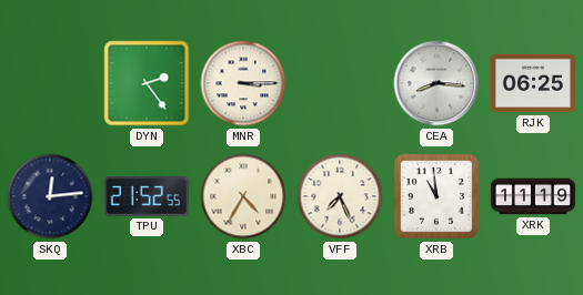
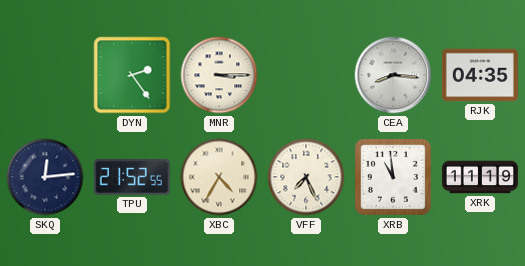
RJK: 06:25 -> 04:35 (480, 75)
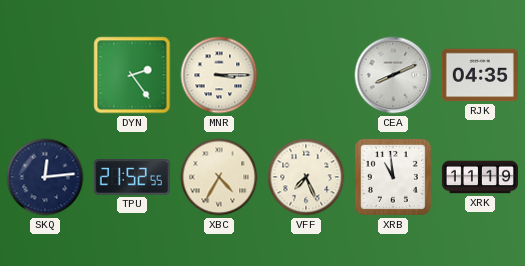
CEA: 8:16 -> 8:11 (393, 75)
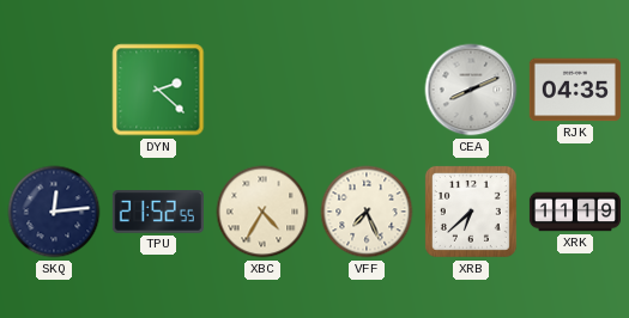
DYN: 2:24 -> 2:22 (158, 90)
MNR: 3:15 -> none (219, 75)
XRB: 10:59 -> 6:38 (471, 212)
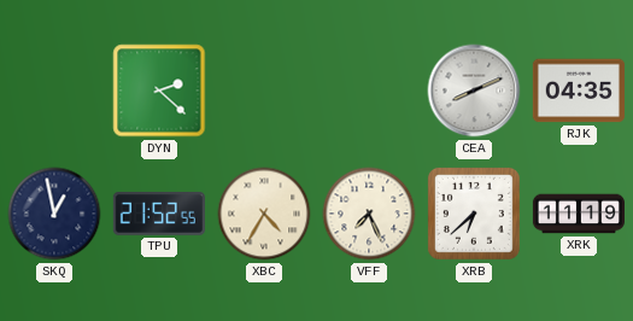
SKQ: 12:14 -> 12:58 (54, 214)
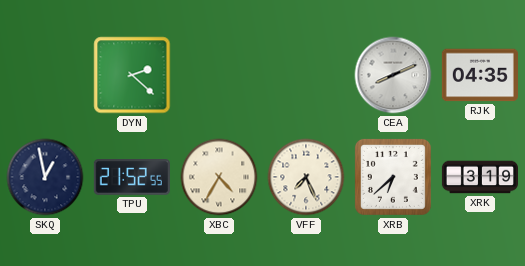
XRK: 11:19 -> 3:19 (479, 177)
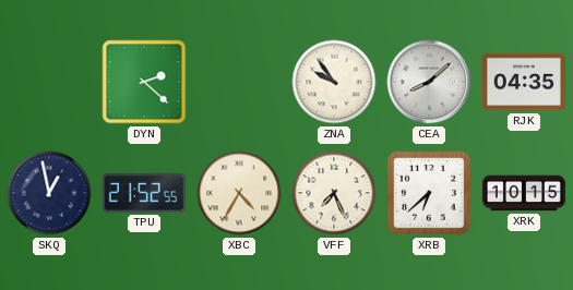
ZNA: none -> 9:54 (334, 82)
CEA: 8:11 -> 8:08 (429, 82)
XRK: 3:19 -> 10:15 (523, 193)
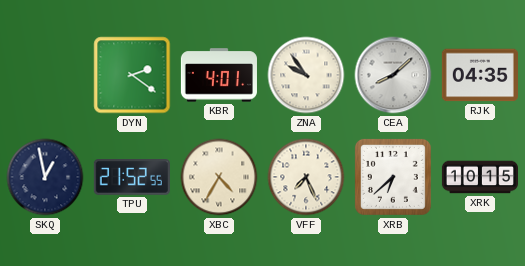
DYN: 2:22 -> 2:21 (132, 75)
KBR: none -> 4:01 (219, 75)
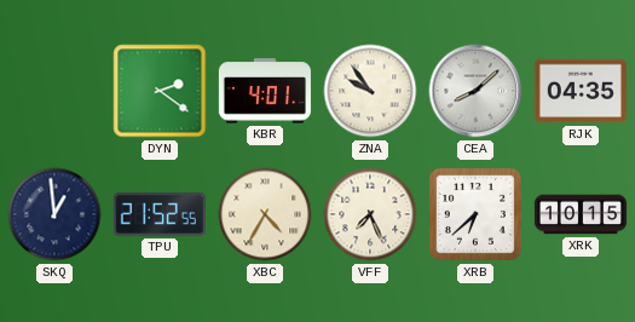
SKQ: 12:58 -> 12:59 (54, 214)
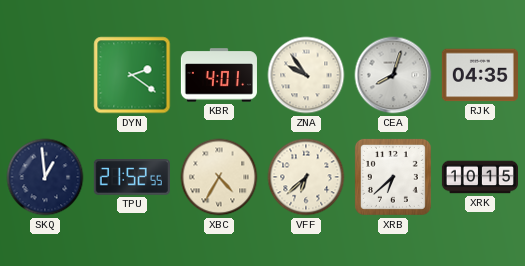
CEA: 8:08 -> 8:03 (393, 75)
VFF: 7:26 -> 6:38 (306, 177)
